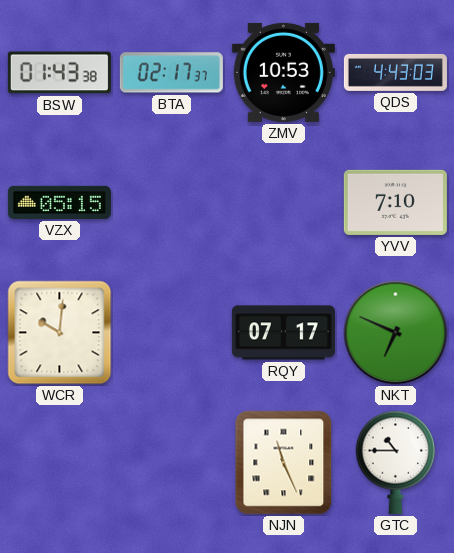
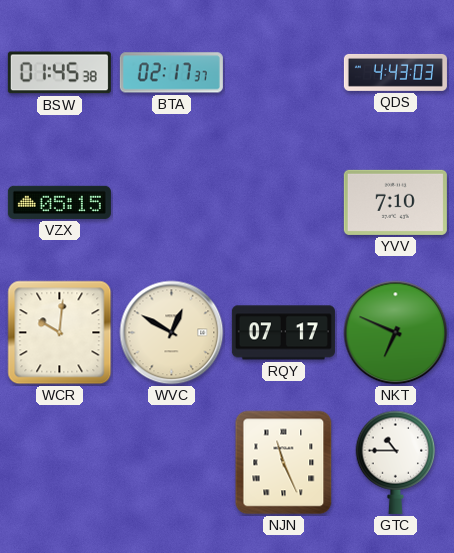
BSW: 01:43 -> 01:45 (59, 73)
ZMV: 10:53 -> none (283, 72)
WVC: none -> 12:50 (172, 333)
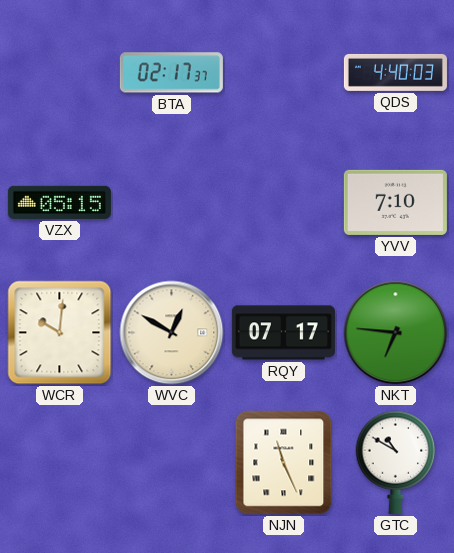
BSW: 01:45 -> none (59, 73)
QDS: 4:43 -> 4:40 (395, 72)
NKT: 6:49 -> 6:46 (396, 333)
GTC: 10:45 -> 10:50 (396, 462)
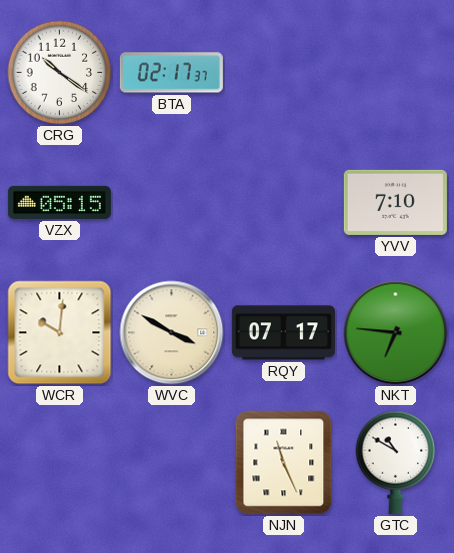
CRG: none -> 10:21 (60, 73)
QDS: 4:40 -> none (395, 72)
WVC: 12:50 -> 3:50 (172, 333)
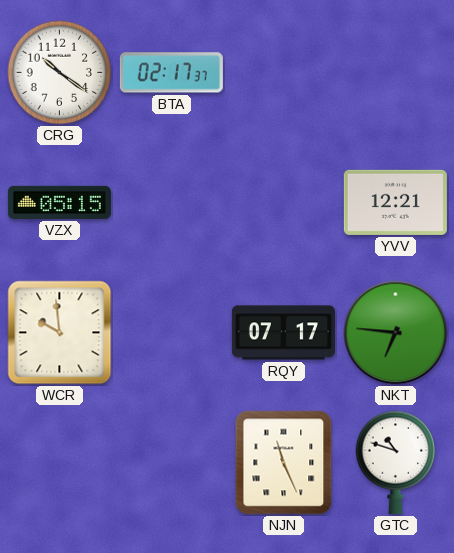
YVV: 7:10 -> 12:21 (395, 202)
WCR: 10:01 -> 9:59 (60, 333)
WVC: 3:50 -> none (172, 333)
GTC: 10:50 -> 10:48 (396, 462)
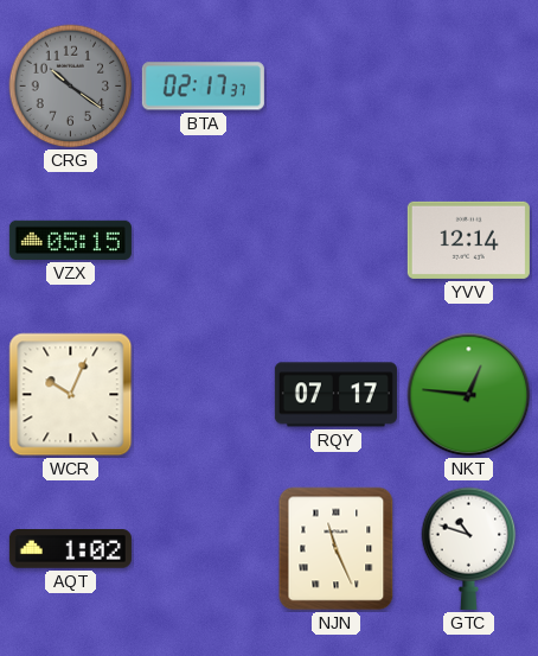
CRG dial: white -> grey (71, 87)
YVV: 12:21 -> 12:14 (468, 240)
WCR: 9:59 -> 10:04 (71, 395)
NKT: 6:46 -> 12:46 (469, 395)
AQT: none -> 1:02 (70, 549)
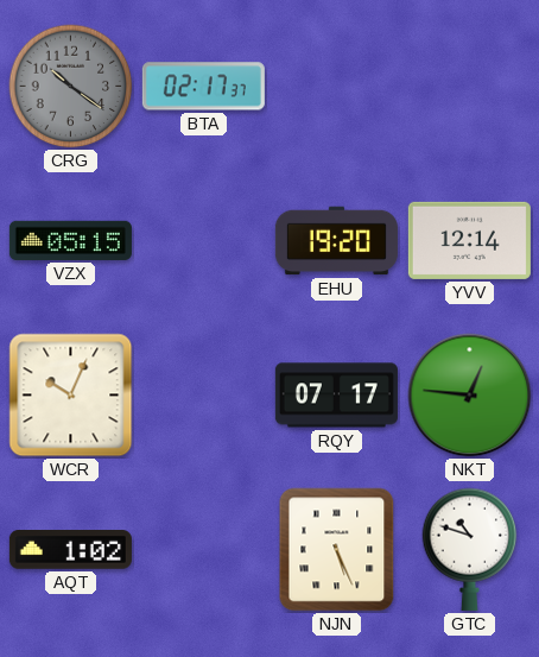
EHU: none -> 19:20 (336, 241)
NJN: 11:26 -> 5:26 (337, 550)
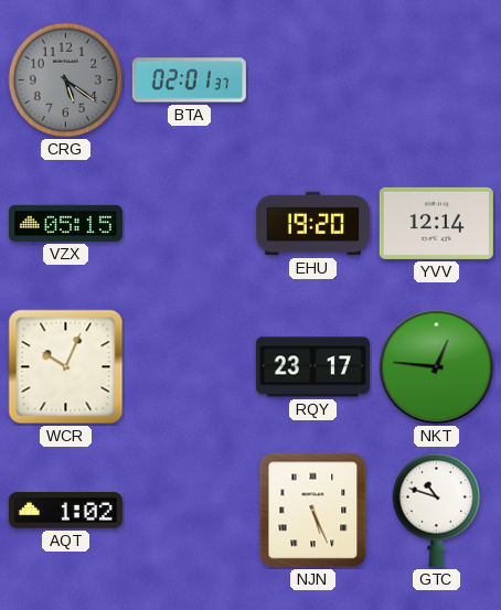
CRG: 10:21 -> 5:21 (66, 81)
BTA: 02:17 -> 02:01 (189, 81)
RQY: 07:17 -> 23:17 (312, 367)
